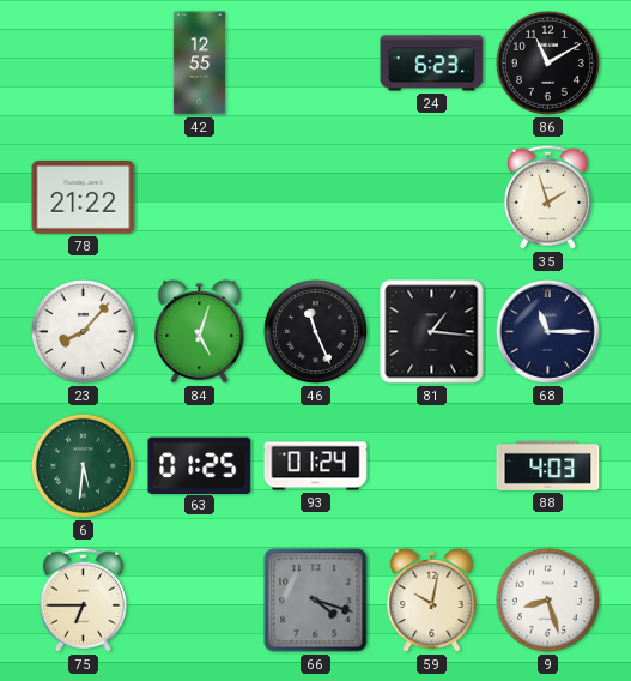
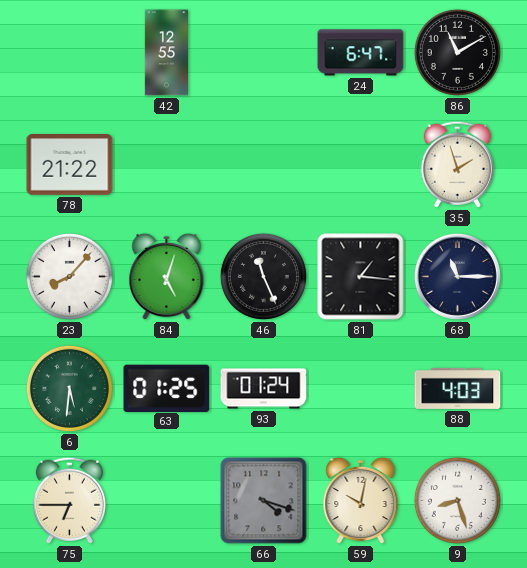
24: 6:23 -> 6:47 (361, 53)
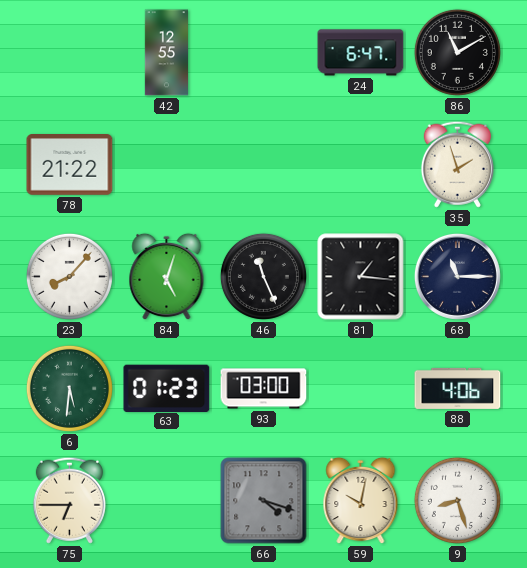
63: 01:25 -> 01:23 (167, 388)
93: 01:24 -> 03:00 (264, 389)
88: 4:03 -> 4:06 (458, 388)
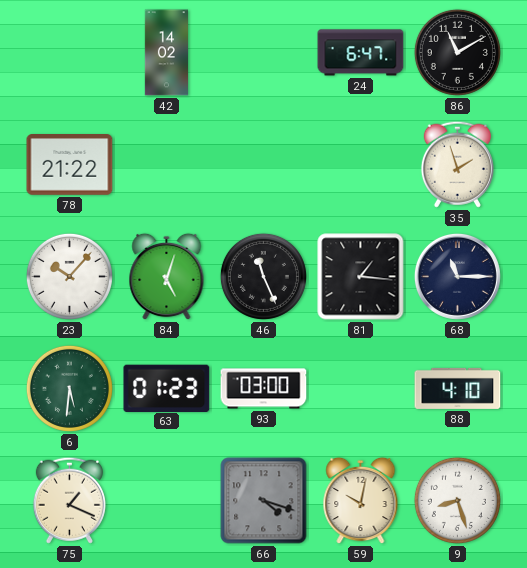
42: 12:55 -> 14:02 (166, 53)
23: 8:07 -> 10:07 (69, 276)
88: 4:06 -> 4:10 (458, 388)
75: 6:45 -> 1:19 (69, 500)
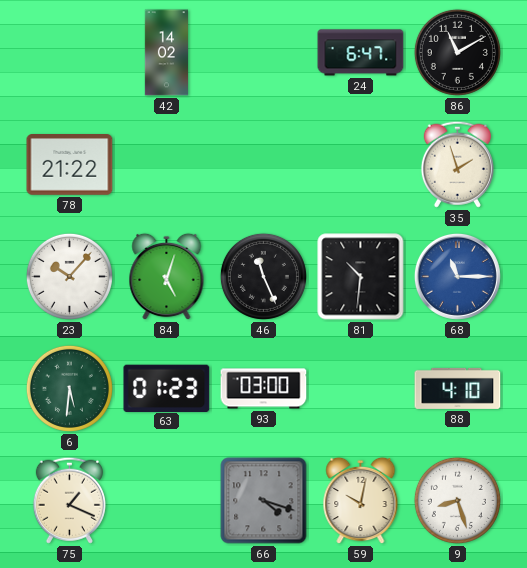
81: 1:16 -> 10:31 (361, 277)
68 dial: navy -> blue (457, 276)
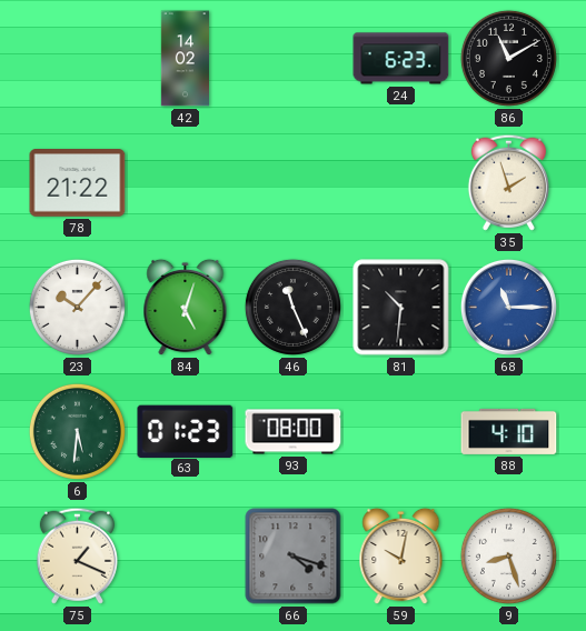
24: 6:47 -> 6:23 (401, 59)
93: 03:00 -> 08:00 (294, 432)
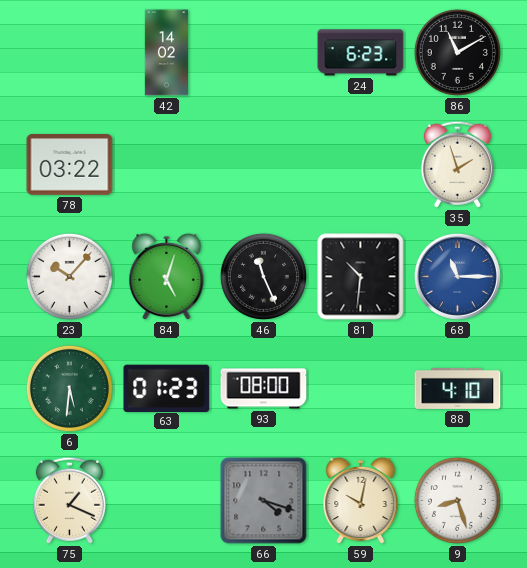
78: 21:22 -> 03:22 (70, 165)
